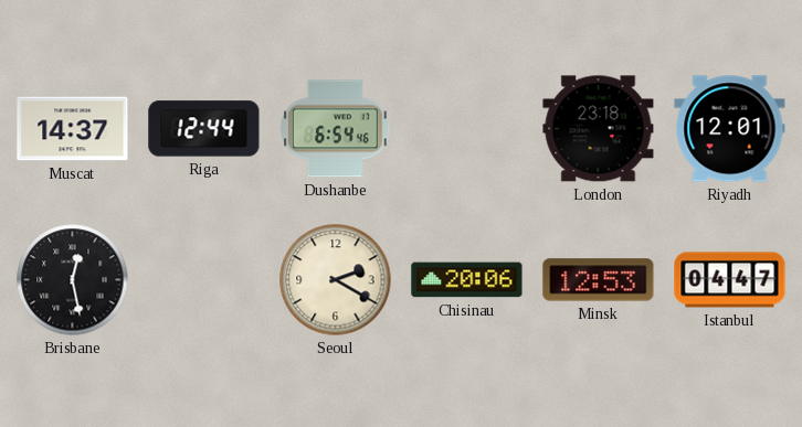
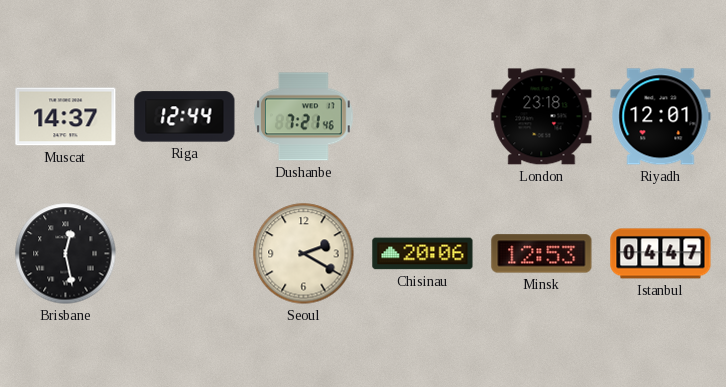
Dushanbe: 6:54 -> 7:21 (304, 117)
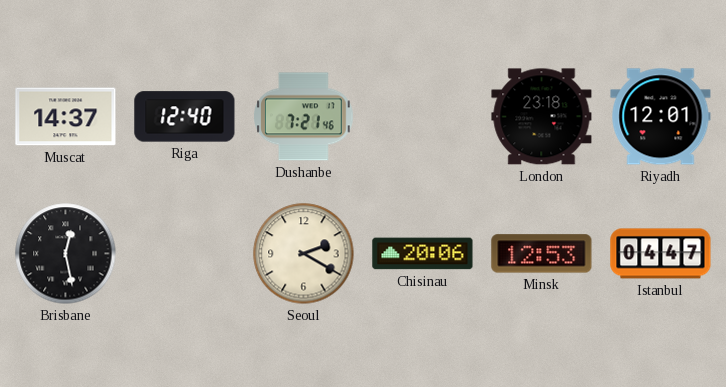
Riga: 12:44 -> 12:40 (185, 117)
